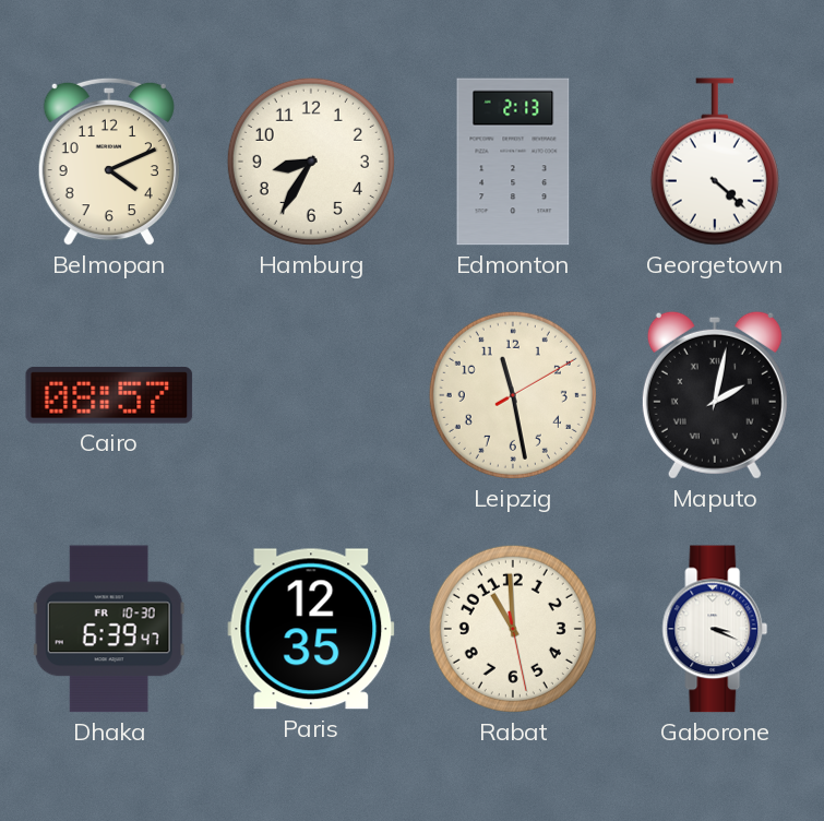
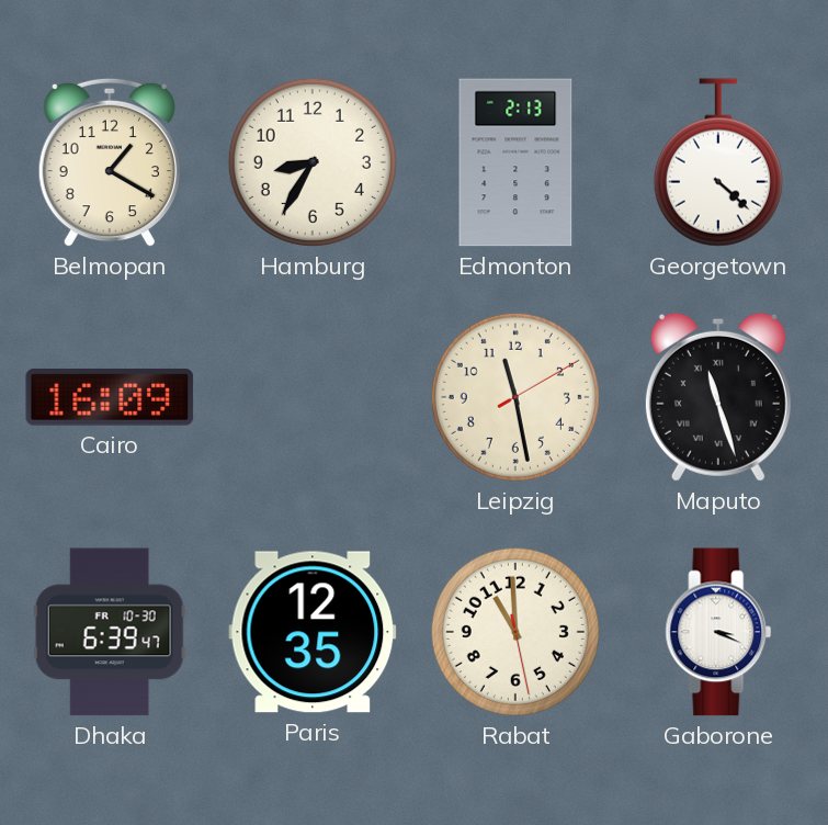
Belmopan: 4:11 -> 1:20 (110, 162)
Cairo: 08:57 -> 16:09 (110, 397)
Maputo: 2:02 -> 11:27 (718, 397)
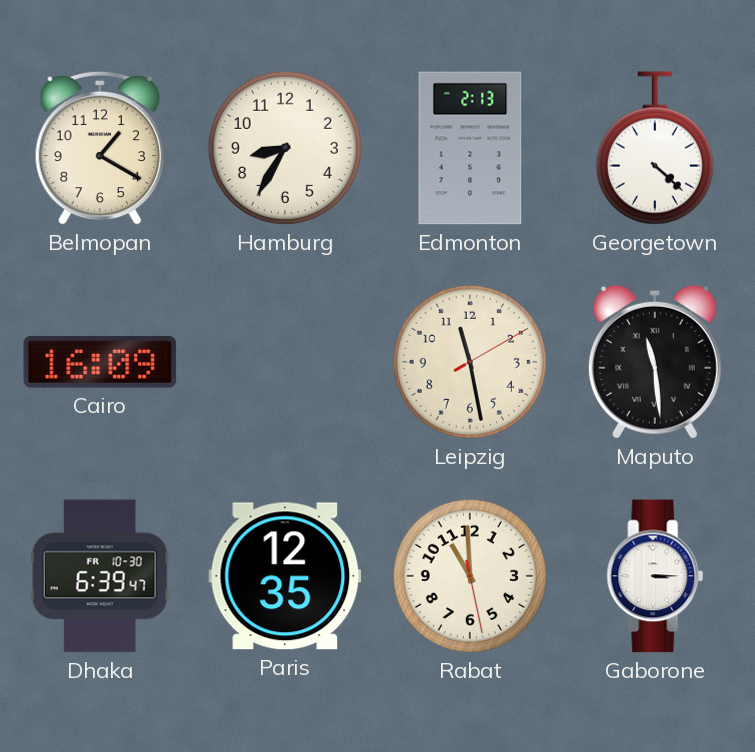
Maputo: 11:27 -> 11:29 (655, 362)
Gaborone: 3:19 -> 3:15 (655, 576)
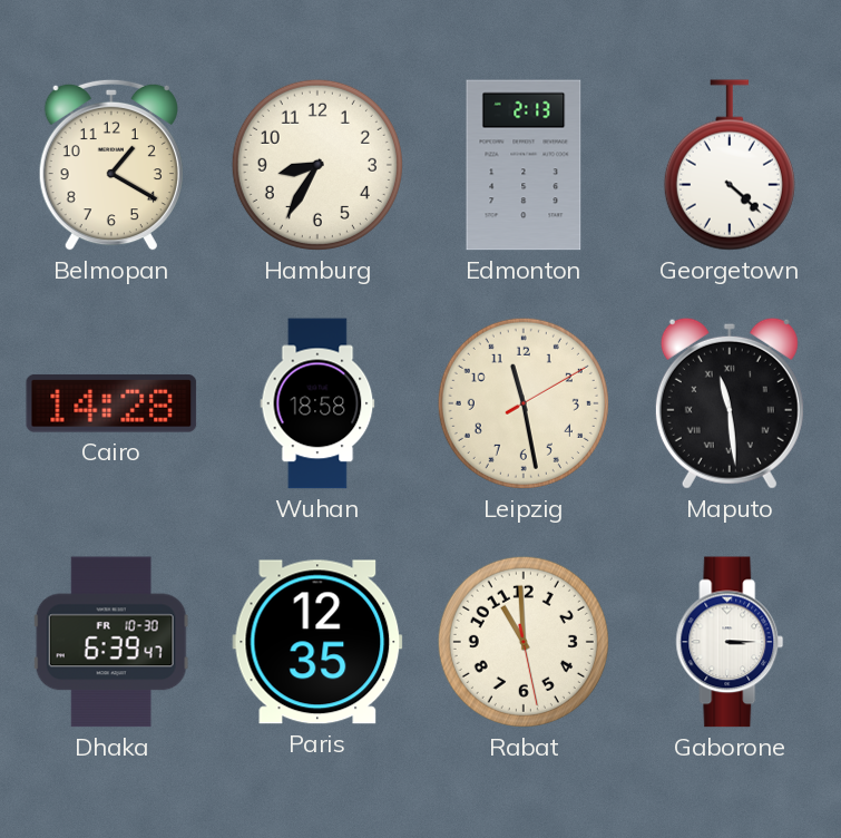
Cairo: 16:09 -> 14:28 (111, 403)
Wuhan: none -> 18:58 (317, 403)
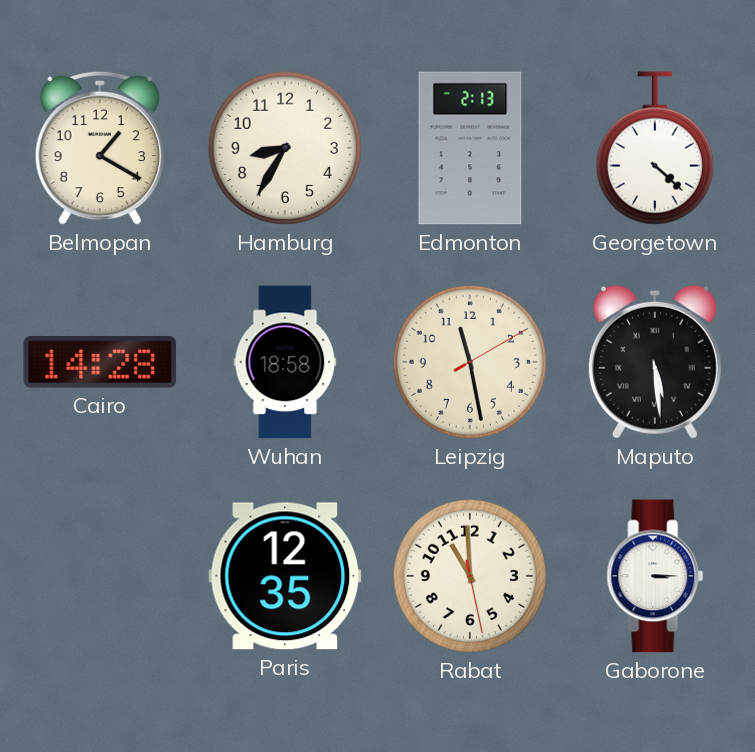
Maputo: 11:29 -> 5:29 (655, 362)
Dhaka: 6:39 -> none (111, 642)
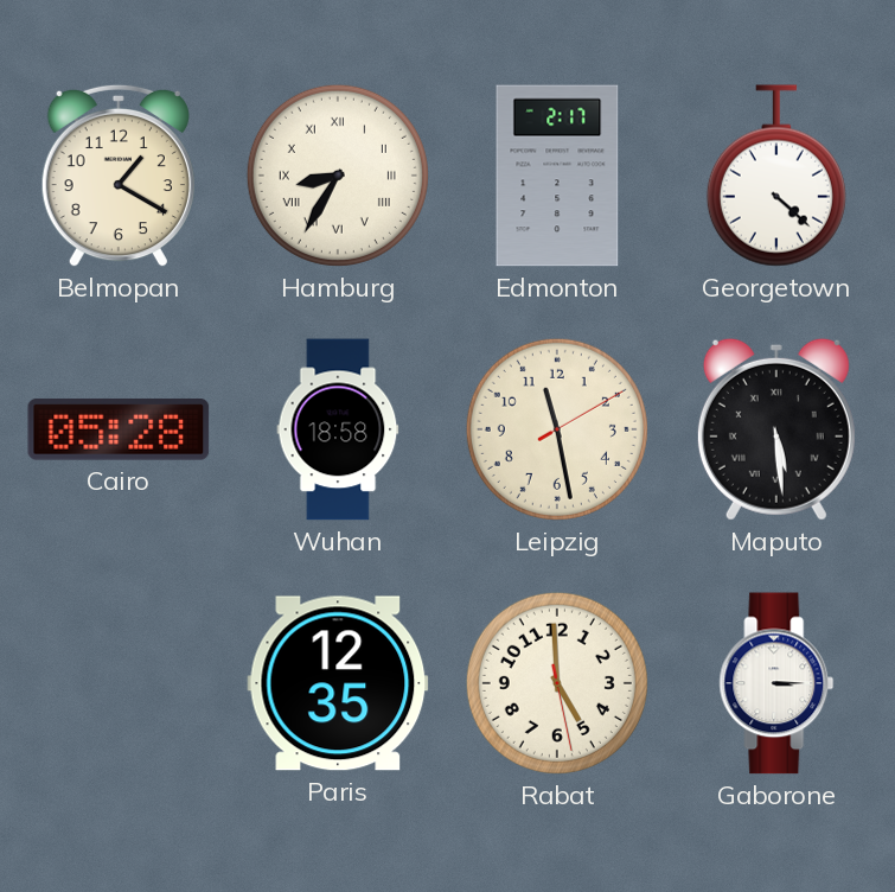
Hamburg numerals: Arabic -> Roman (338, 176)
Edmonton: 2:13 -> 2:17 (557, 176)
Cairo: 14:28 -> 05:28 (119, 429)
Rabat: 10:59 -> 4:59 (557, 683)
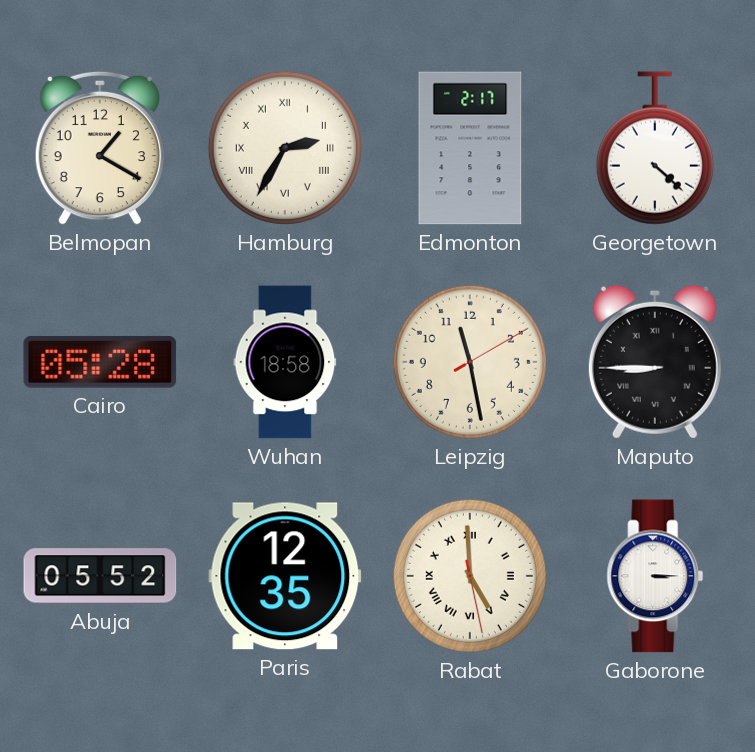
Hamburg: 8:35 -> 2:35 (285, 148)
Maputo: 5:29 -> 8:45 (655, 362)
Abuja: none -> 05:52 (100, 576)
Rabat numerals: Arabic -> Roman (470, 576)
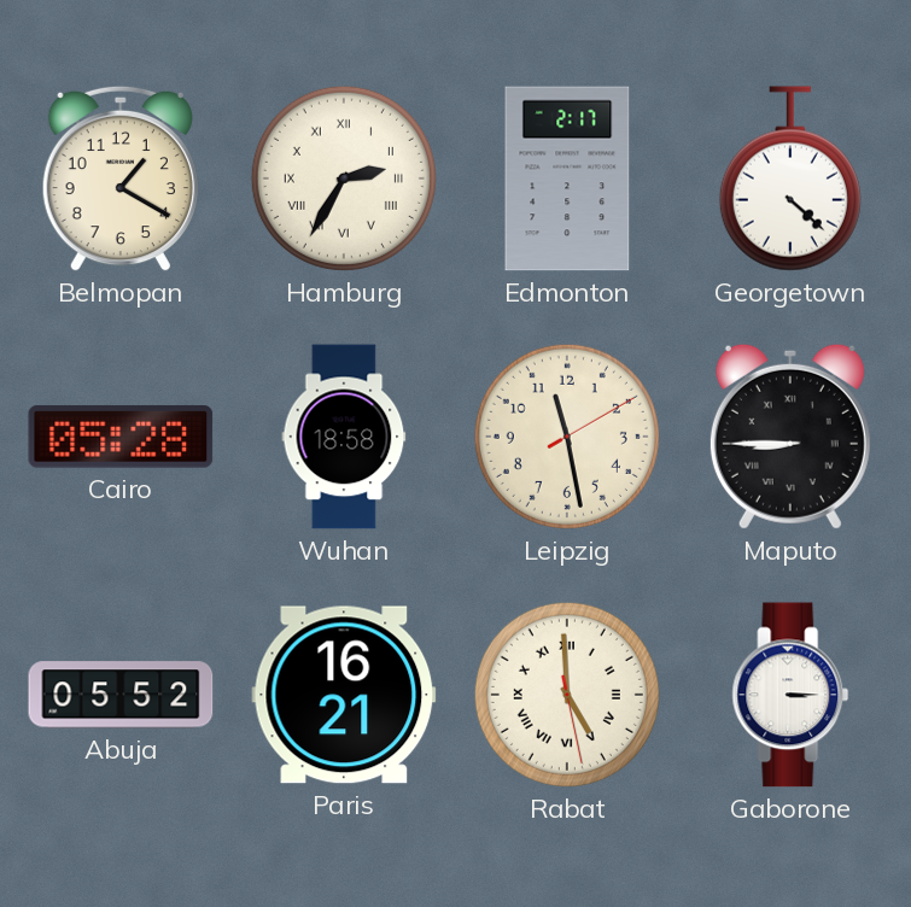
Paris: 12:35 -> 16:21 (344, 695)
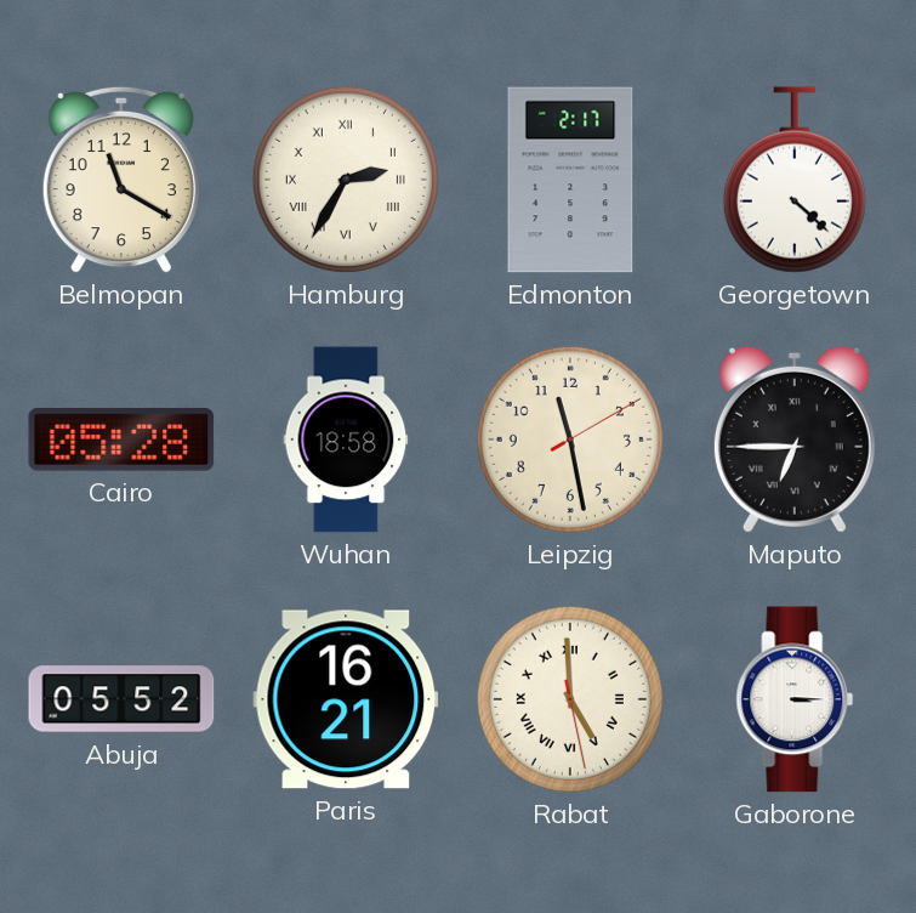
Belmopan: 1:20 -> 11:20 (121, 180)
Maputo: 8:45 -> 6:45 (795, 440)
